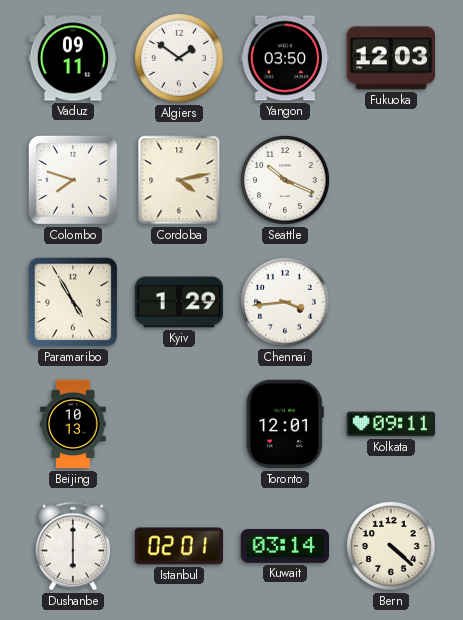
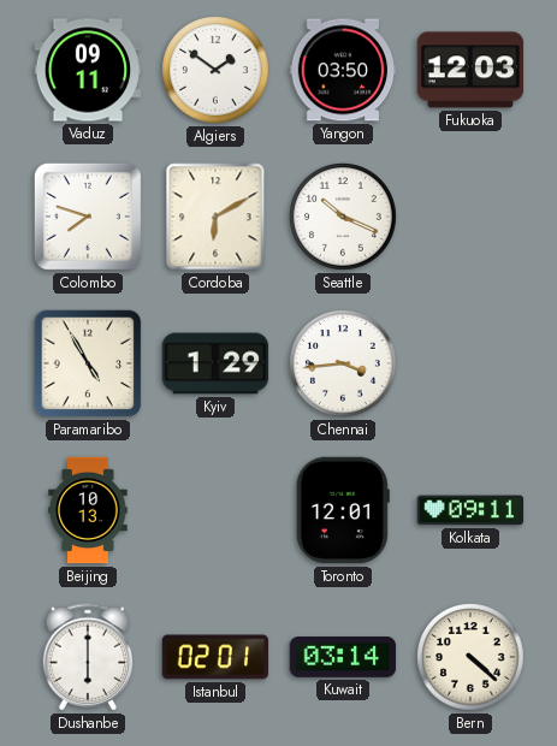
Cordoba: 4:13 -> 6:10 (215, 217)
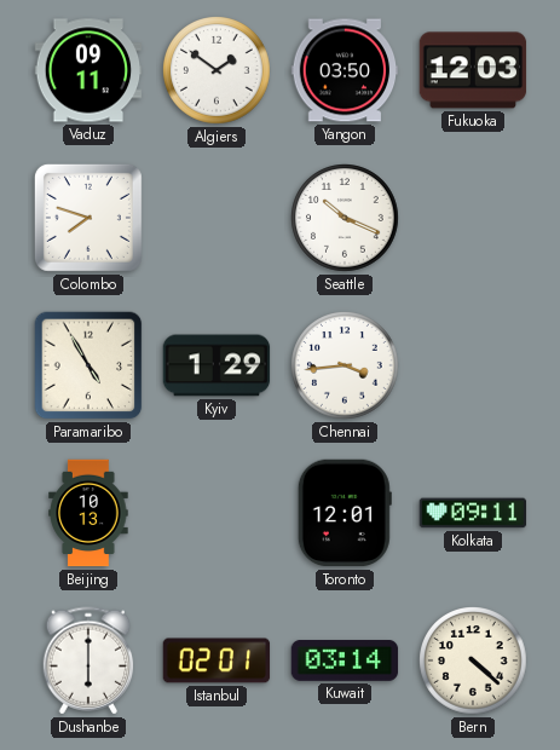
Cordoba: 6:10 -> none (215, 217)
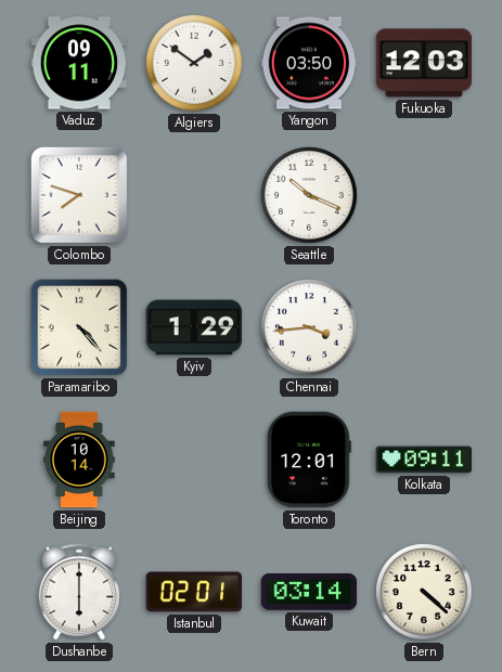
Paramaribo: 4:55 -> 4:23 (79, 327)
Beijing: 10:13 -> 10:14 (79, 460)
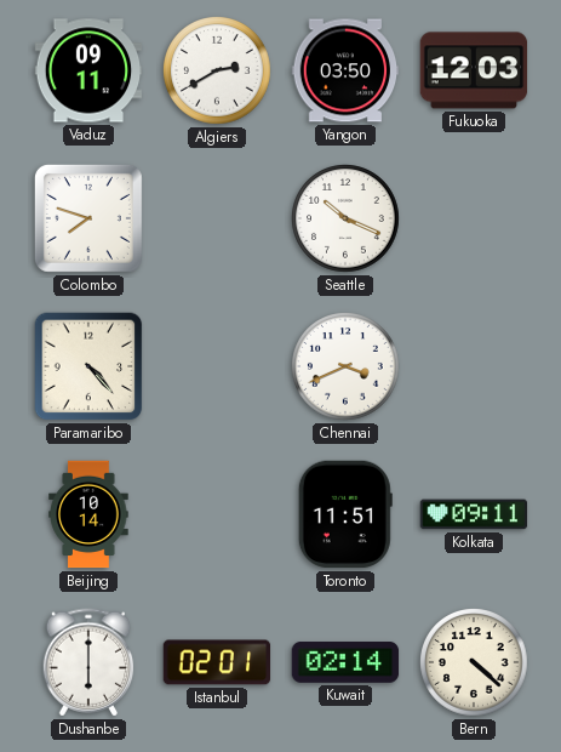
Algiers: 1:51 -> 2:40 (218, 70)
Kyiv: 1:29 -> none (194, 327)
Chennai: 3:44 -> 3:41 (347, 366)
Toronto: 12:01 -> 11:51 (345, 514)
Kuwait: 03:14 -> 02:14 (345, 663)
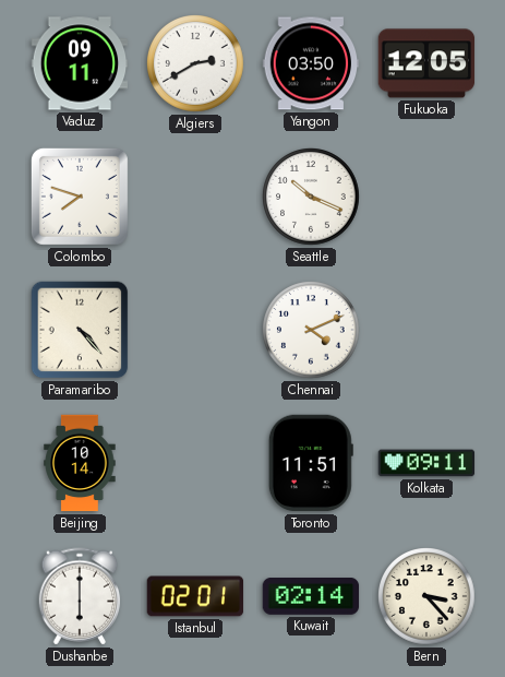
Fukuoka: 12:03 -> 12:05 (426, 63)
Chennai: 3:41 -> 4:11 (312, 330)
Bern: 4:22 -> 3:23 (428, 596)
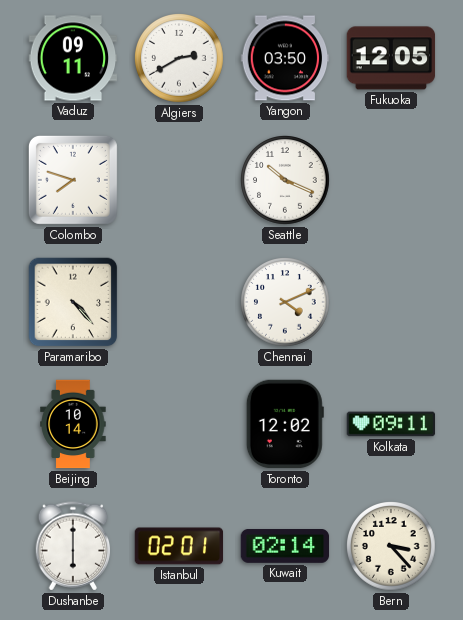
Toronto: 11:51 -> 12:02 (285, 424)
